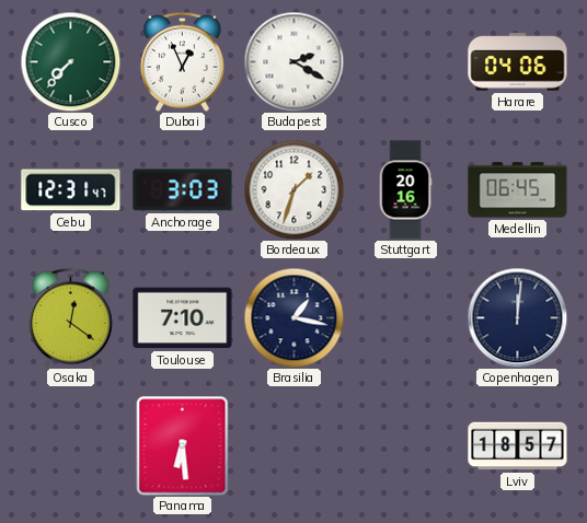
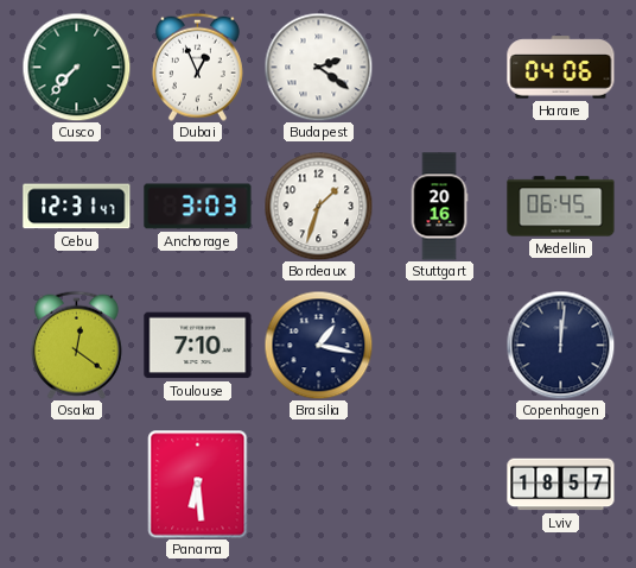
Budapest: 2:20 -> 2:21 (318, 67)
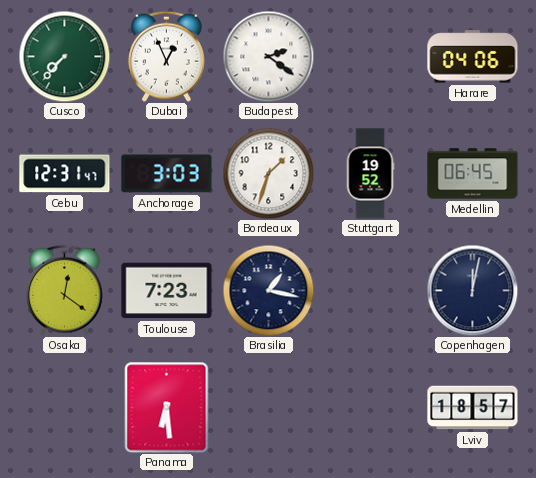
Stuttgart: 20:16 -> 19:52 (370, 174)
Toulouse: 7:10 -> 7:23 (167, 291)
Copenhagen: 12:01 -> 12:02 (472, 290)
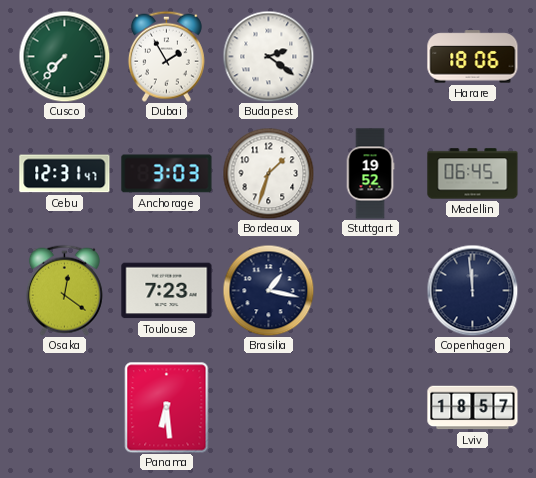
Dubai: 12:56 -> 1:55 (166, 56)
Harare: 04:06 -> 18:06 (473, 57)
Copenhagen: 12:02 -> 11:59 (472, 290)
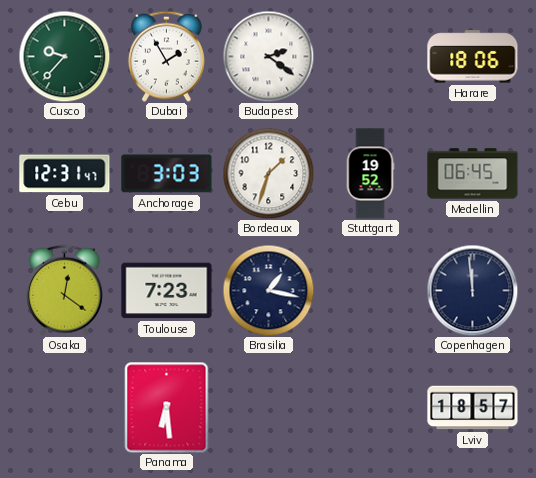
Cusco: 7:37 -> 9:37 (64, 56)
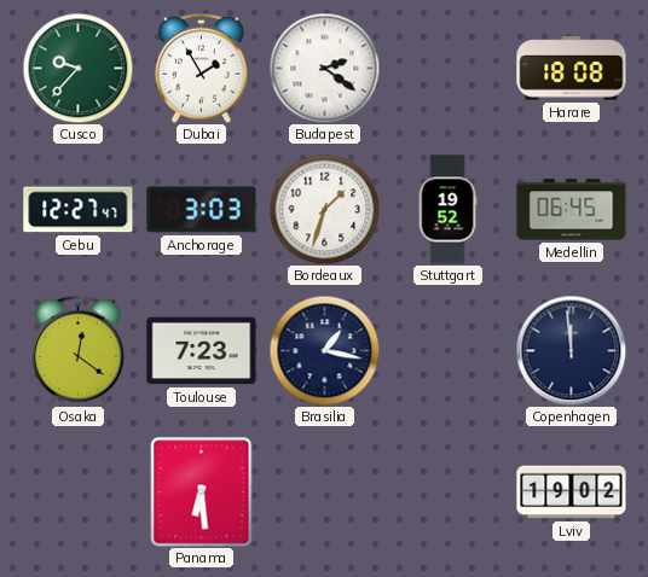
Harare: 18:06 -> 18:08 (572, 69)
Cebu: 12:31 -> 12:27 (79, 210)
Lviv: 18:57 -> 19:02 (572, 493)
